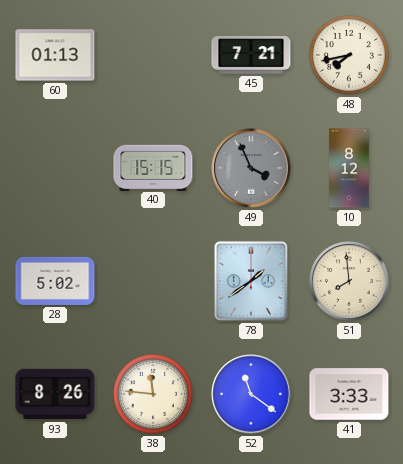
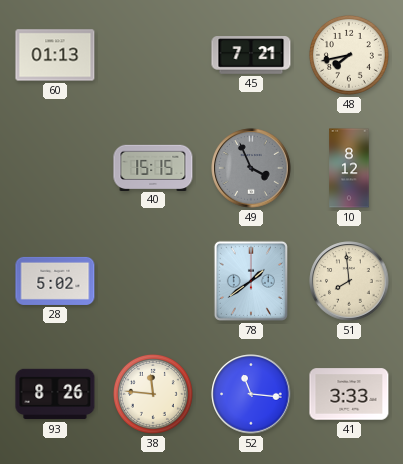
52: 11:21 -> 11:16 (251, 394)
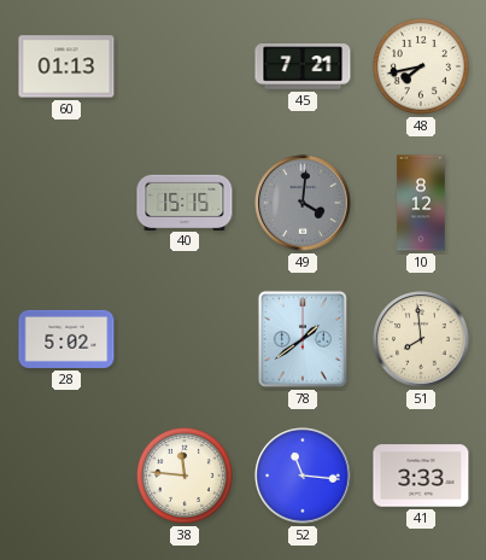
49: 3:56 -> 4:01 (303, 203)
93: 8:26 -> none (55, 394)
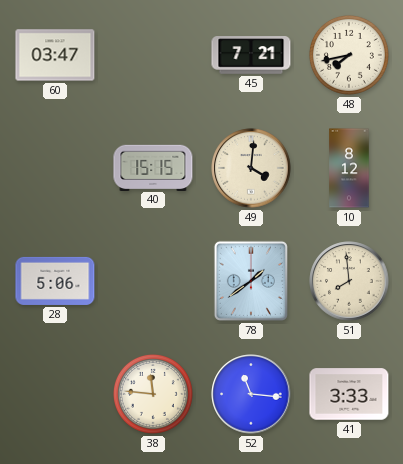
60: 01:13 -> 03:47 (55, 55)
49 dial: grey -> cream (251, 168)
28: 5:02 -> 5:06 (55, 281)
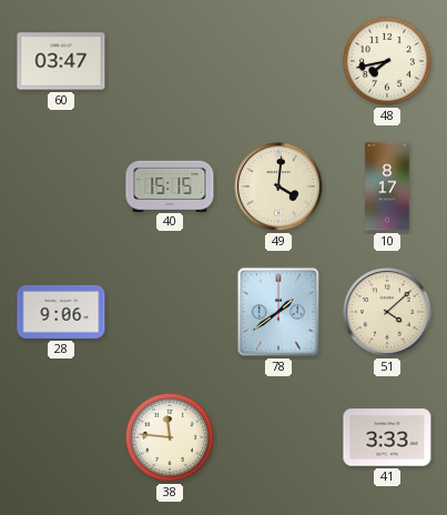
45: 7:21 -> none (251, 55)
10: 8:12 -> 8:17 (387, 186)
28: 5:06 -> 9:06 (61, 312)
51: 7:59 -> 4:08 (387, 312)
52: 11:16 -> none (251, 394)
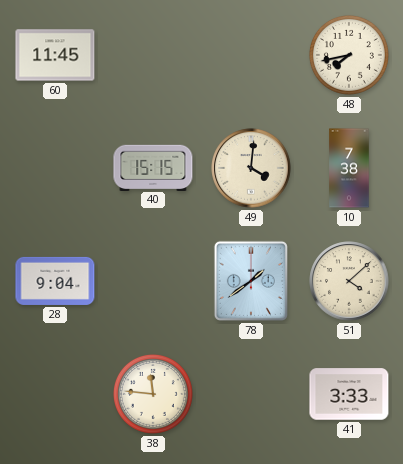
60: 03:47 -> 11:45 (55, 55)
10: 8:17 -> 7:38 (349, 168)
28: 9:06 -> 9:04 (55, 281)
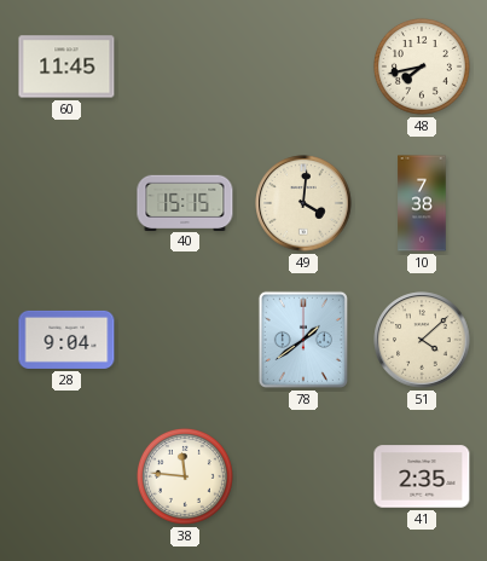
41: 3:33 -> 2:35 (422, 476)
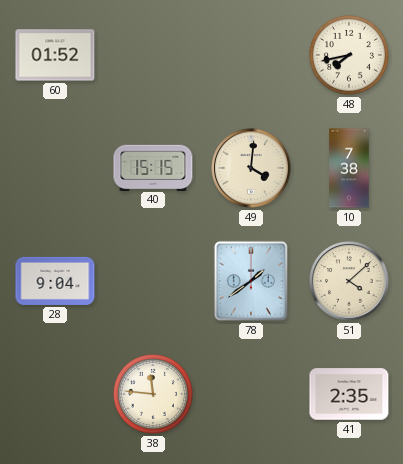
60: 11:45 -> 01:52 (55, 55)
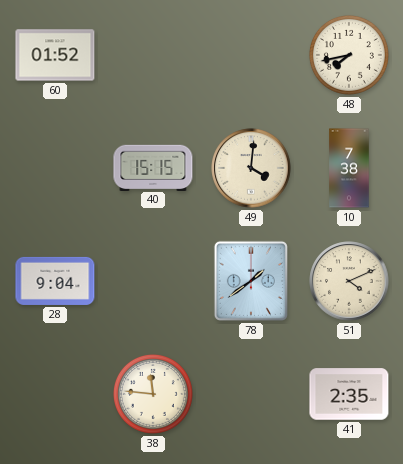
51: 4:08 -> 4:11 (349, 281)
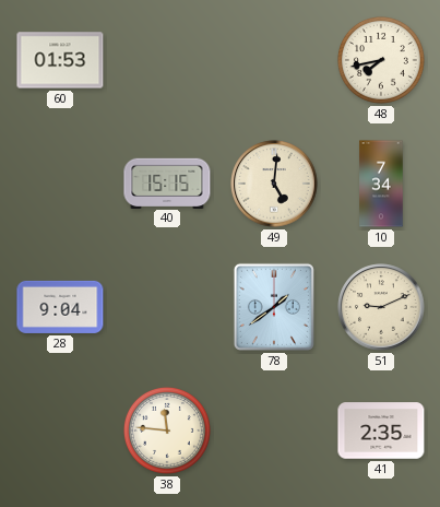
60: 01:52 -> 01:53 (60, 60)
49: 4:01 -> 5:01 (274, 184)
10: 7:38 -> 7:34 (381, 184)
51: 4:11 -> 9:11 (381, 307)
